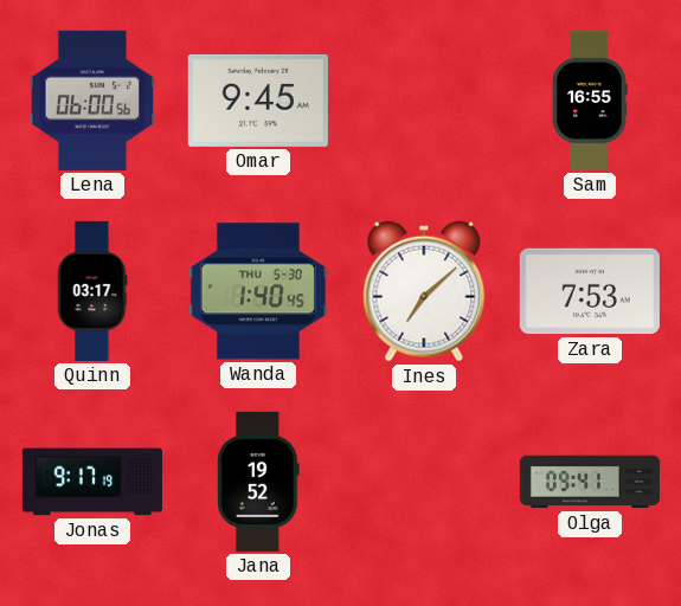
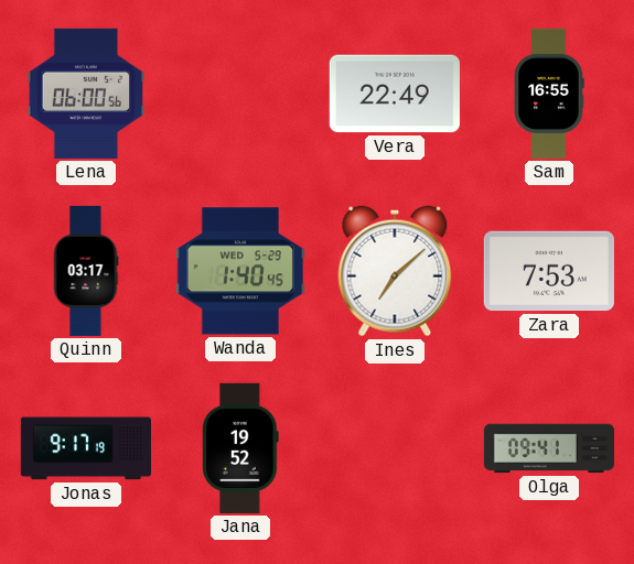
Omar: 9:45 -> none (258, 101)
Vera: none -> 22:49 (395, 94)
Wanda date: THU 5-30 -> WED 5-29 (240, 271)
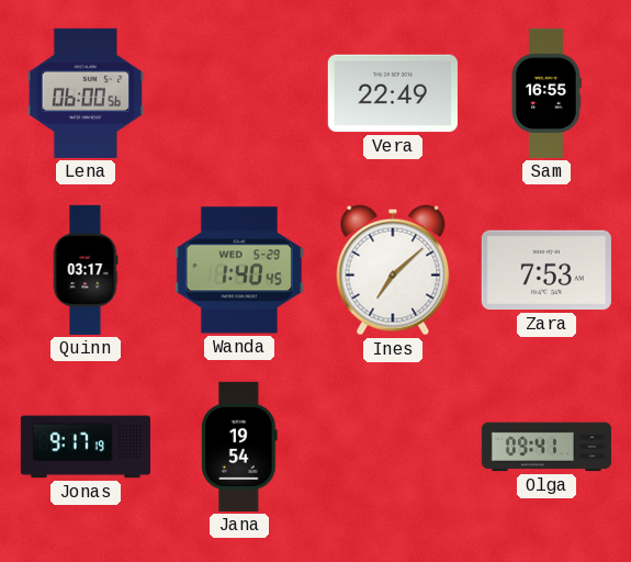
Jana: 19:52 -> 19:54 (239, 447)
